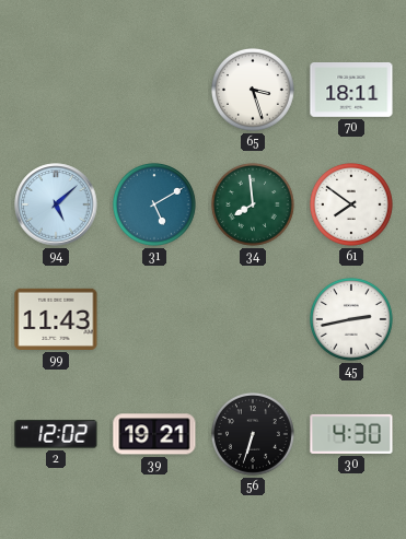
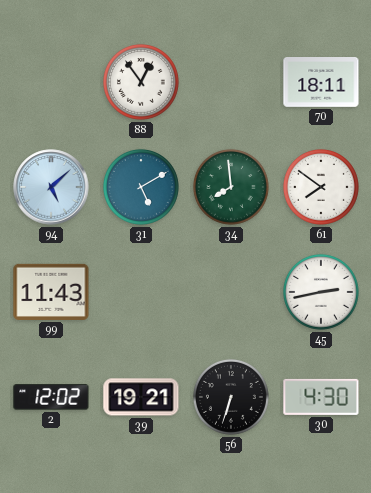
88: none -> 12:54 (141, 82)
65: 3:27 -> none (253, 90)
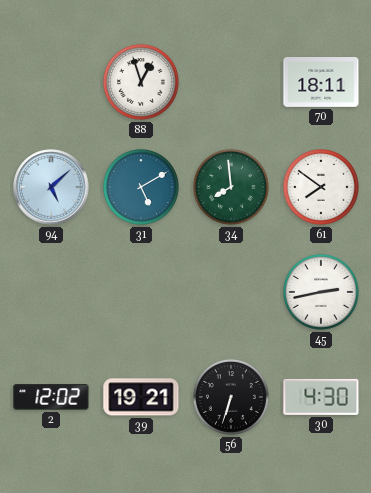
88: 12:54 -> 12:57 (141, 82)
99: 11:43 -> none (51, 292)
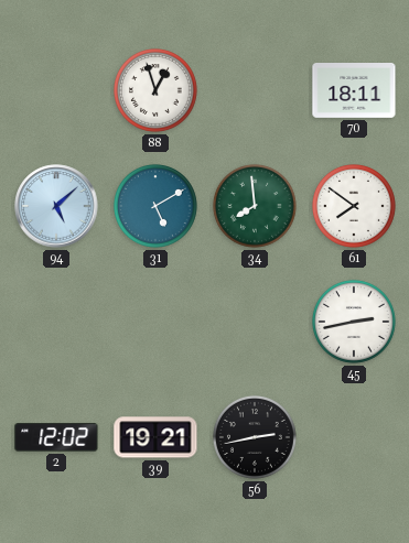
56: 6:33 -> 2:43 (255, 437)
30: 4:30 -> none (321, 397)
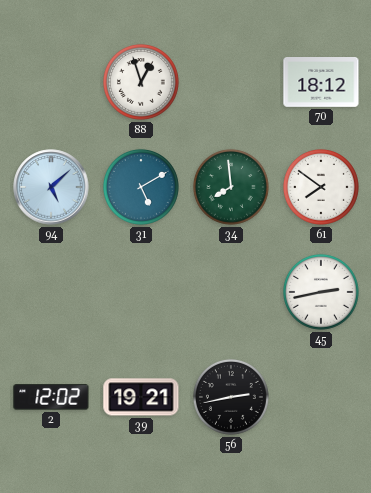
70: 18:11 -> 18:12 (321, 83)
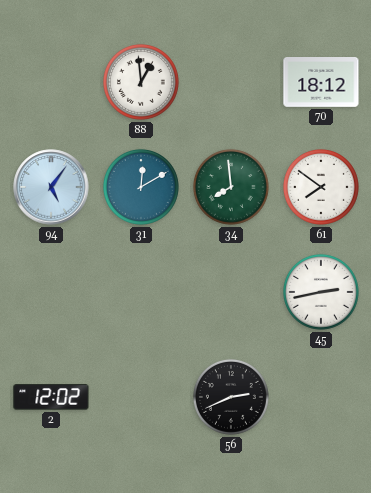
88: 12:57 -> 12:59 (141, 82)
94: 5:08 -> 5:06 (51, 187)
31: 5:10 -> 12:10 (141, 187)
39: 19:21 -> none (141, 397)
56: 2:43 -> 2:41 (231, 397)
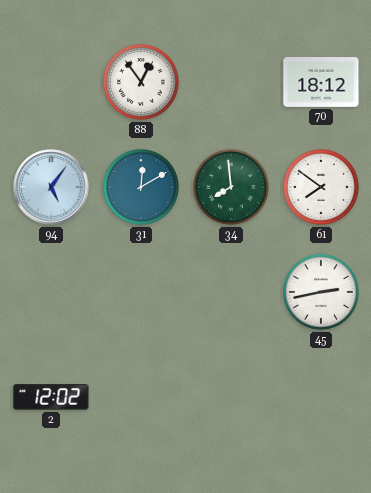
88: 12:59 -> 12:54 (141, 82)
56: 2:41 -> none (231, 397)
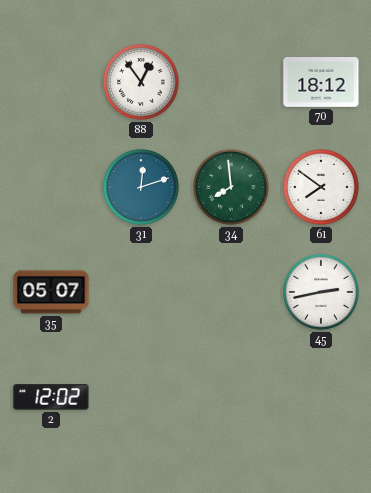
94: 5:06 -> none (51, 187)
31: 12:10 -> 12:12 (141, 187)
35: none -> 05:07 (51, 292)
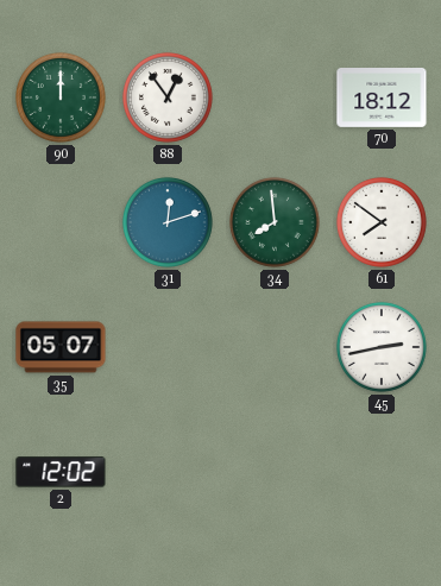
90: none -> 12:00 (61, 97)
